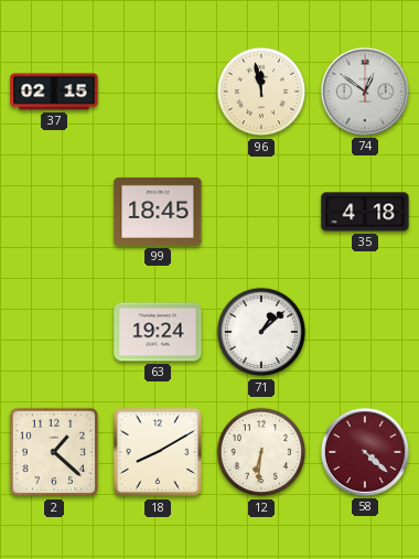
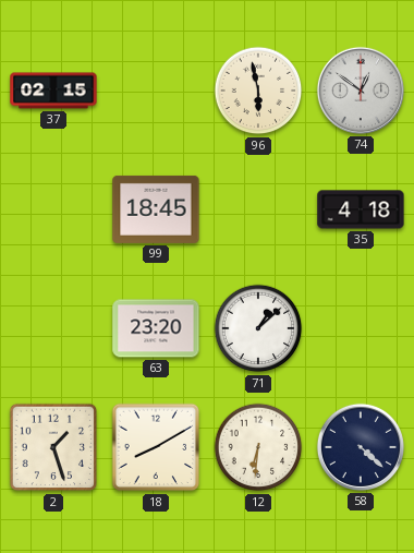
96: 11:58 -> 5:58 (258, 91)
63: 19:24 -> 23:20 (156, 328)
2: 1:22 -> 1:27 (53, 447)
58 dial: burgundy -> navy (361, 447)
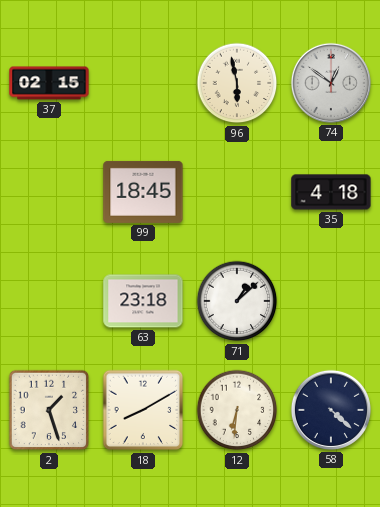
63: 23:20 -> 23:18 (143, 301)
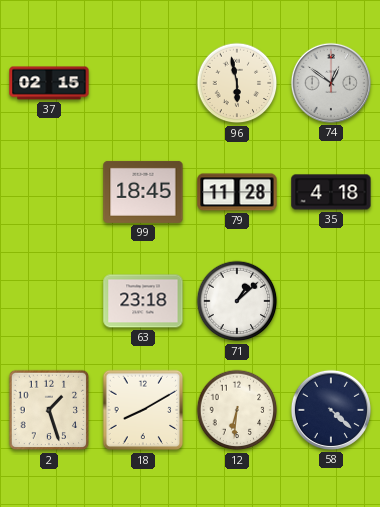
79: none -> 11:28 (237, 192)
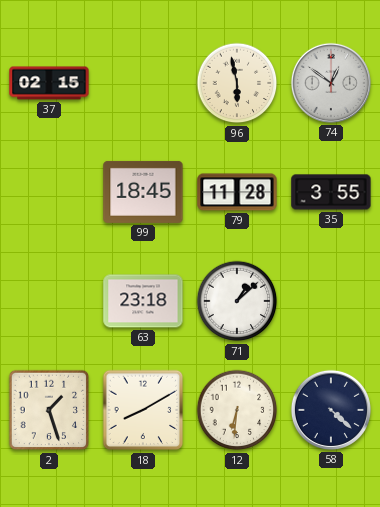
35: 4:18 -> 3:55 (331, 192)
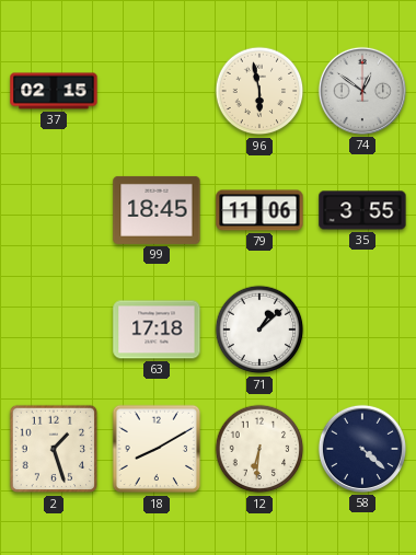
79: 11:28 -> 11:06 (259, 210)
63: 23:18 -> 17:18 (157, 329)
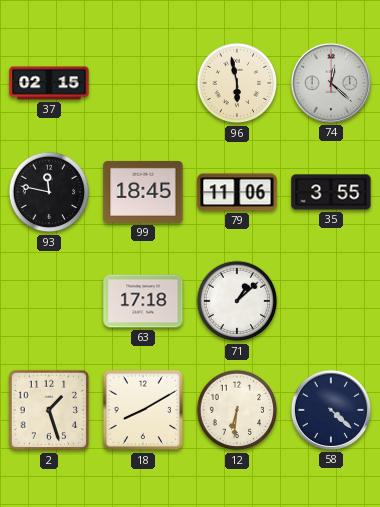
74: 12:51 -> 12:22 (331, 83)
93: none -> 11:47 (49, 192)
